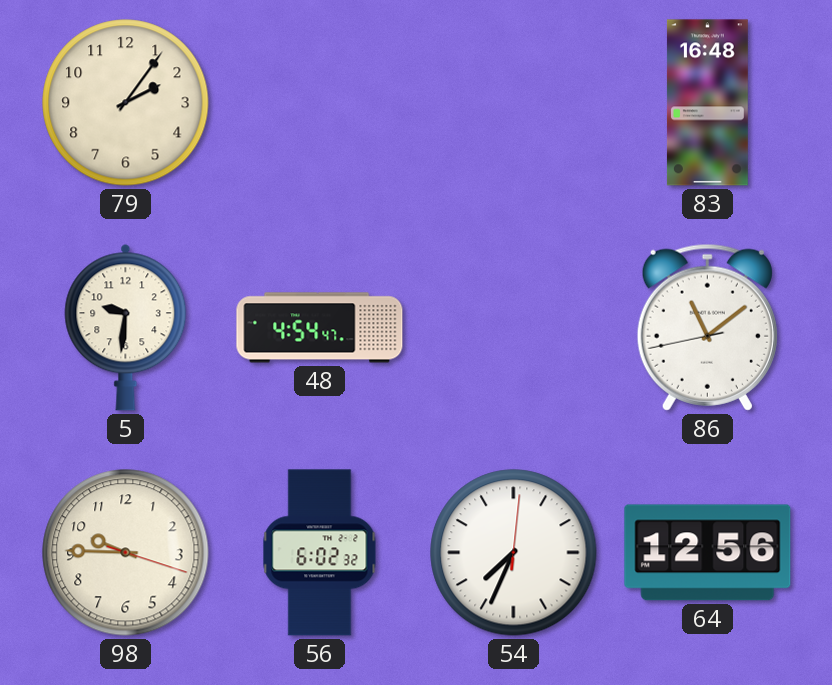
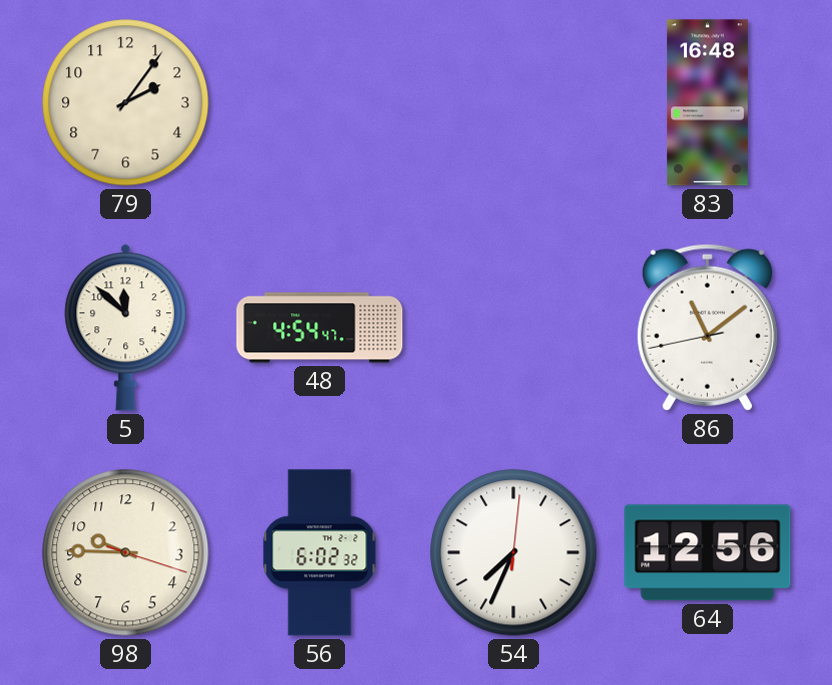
5: 9:31 -> 11:52 (126, 327)
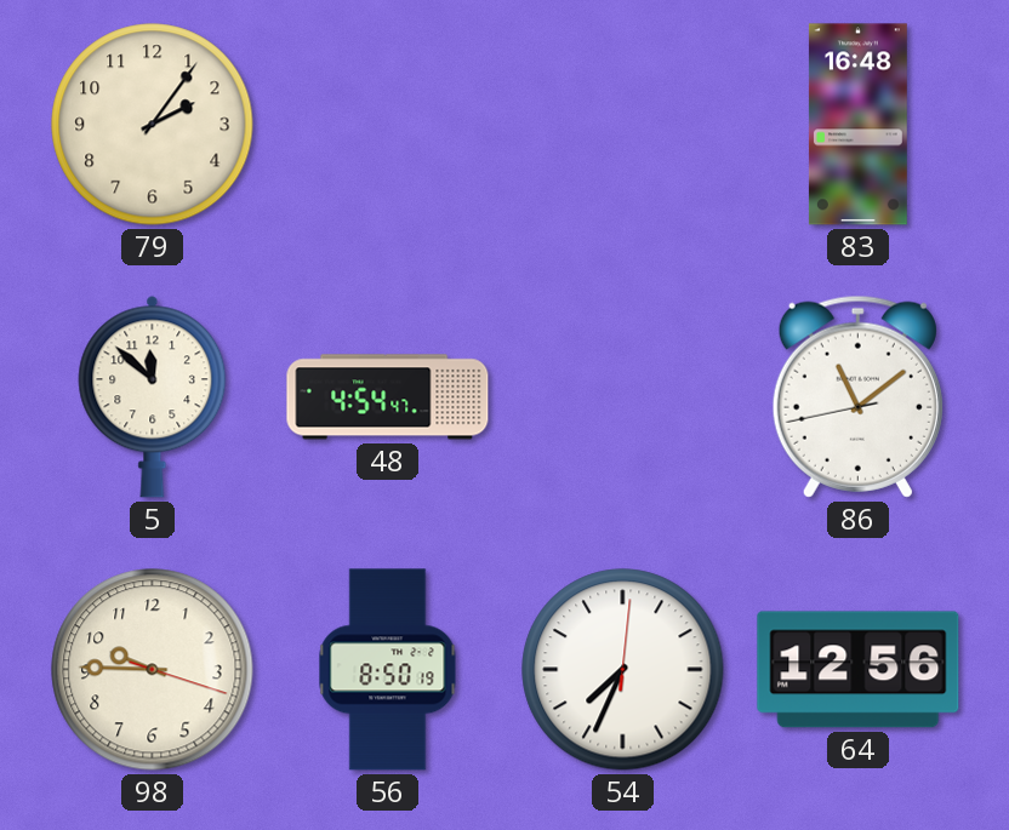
56: 6:02 -> 8:50 (388, 670)
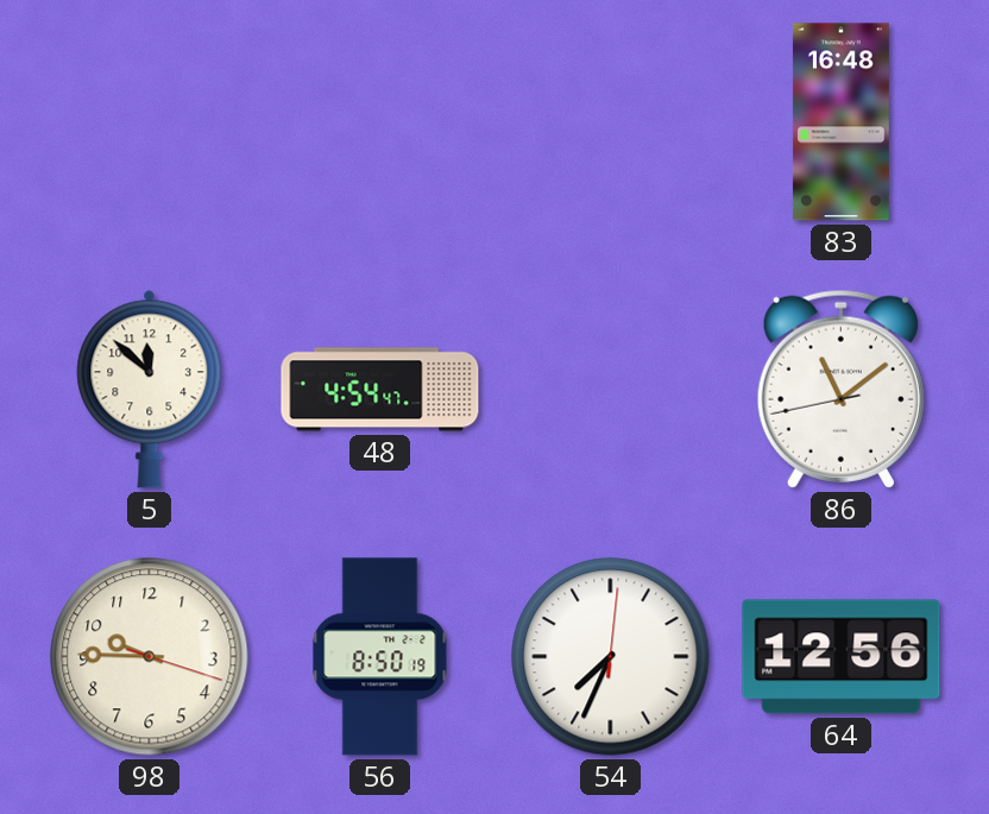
79: 2:06 -> none (153, 125)
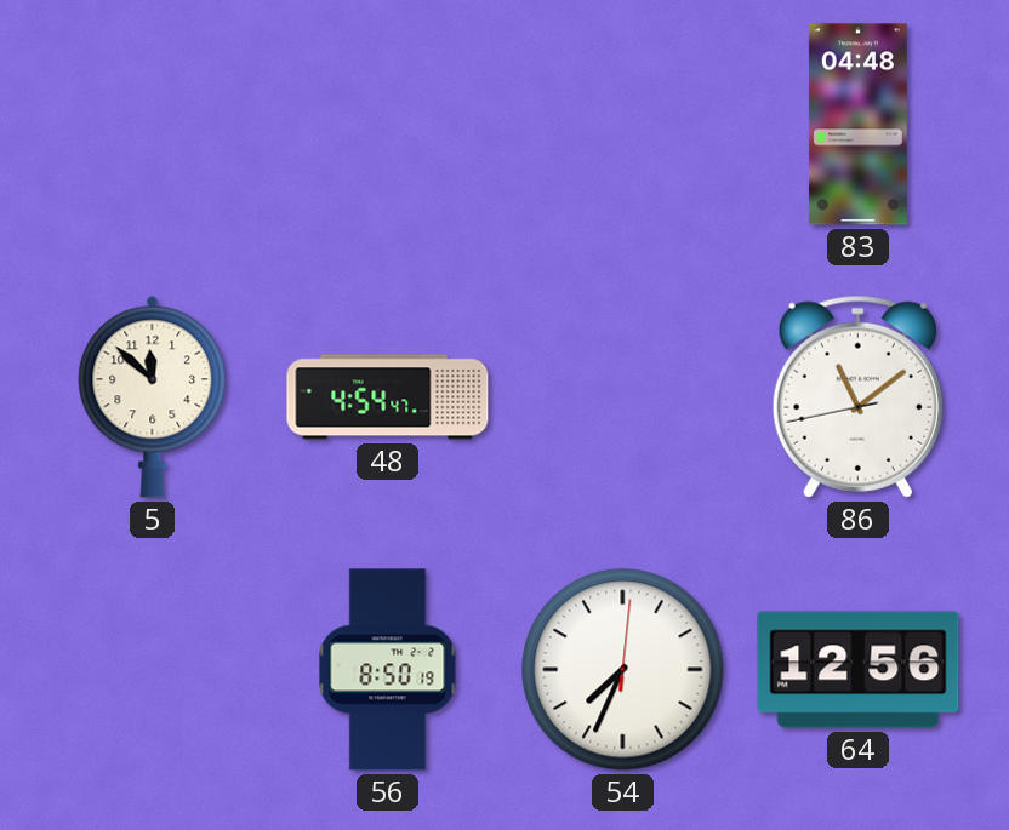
83: 16:48 -> 04:48 (857, 125)
98: 9:45 -> none (150, 657)
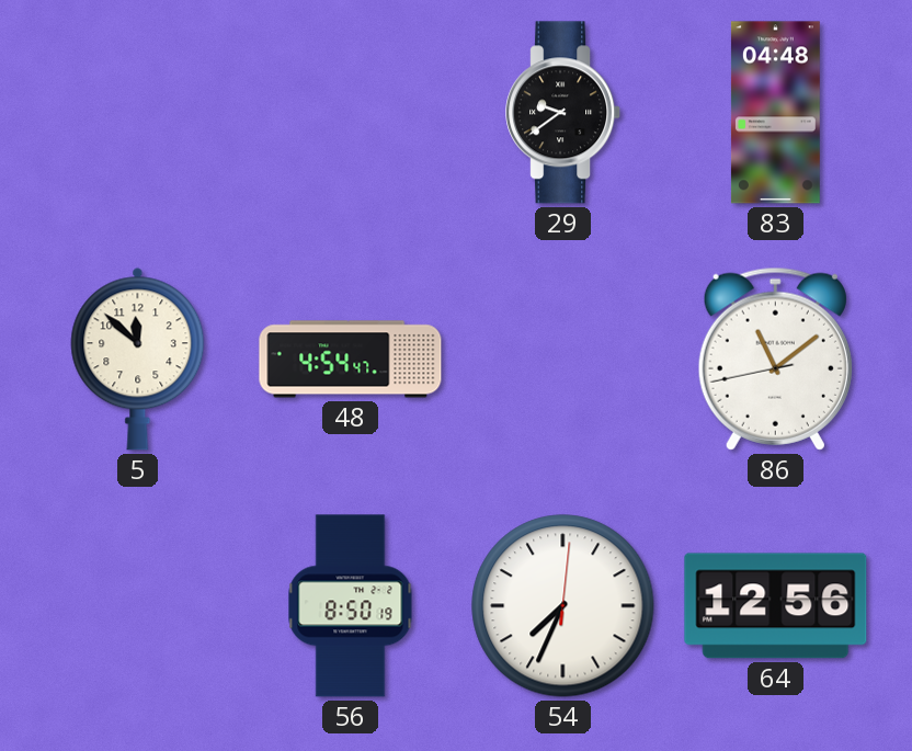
29: none -> 9:39 (563, 113)
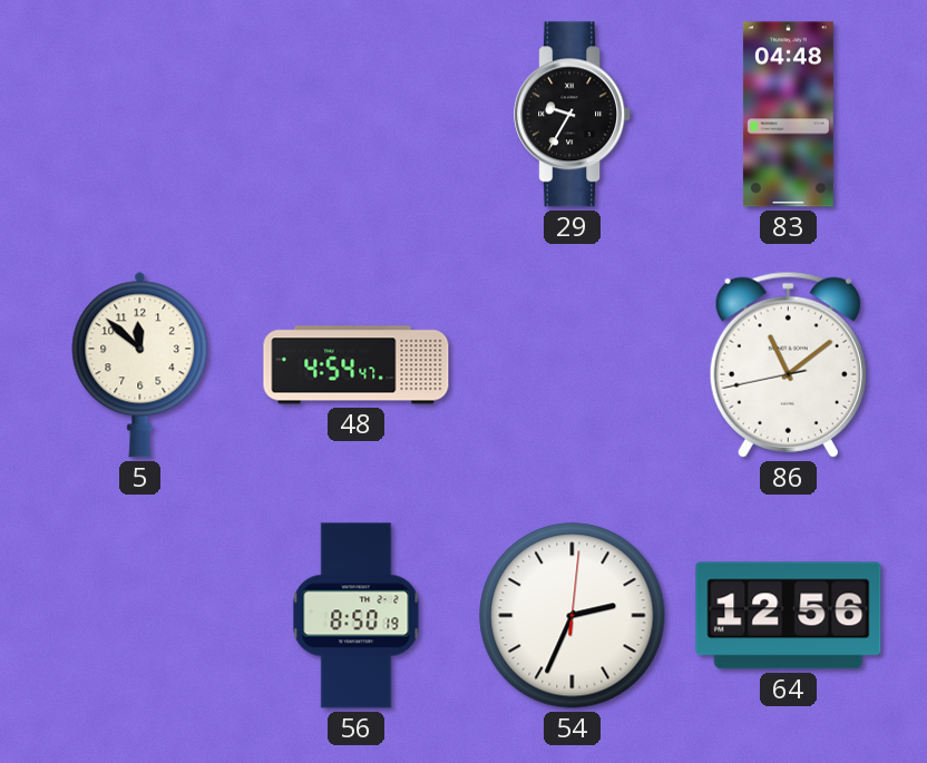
29: 9:39 -> 9:35 (573, 115)
54: 7:34 -> 2:34 (573, 616)
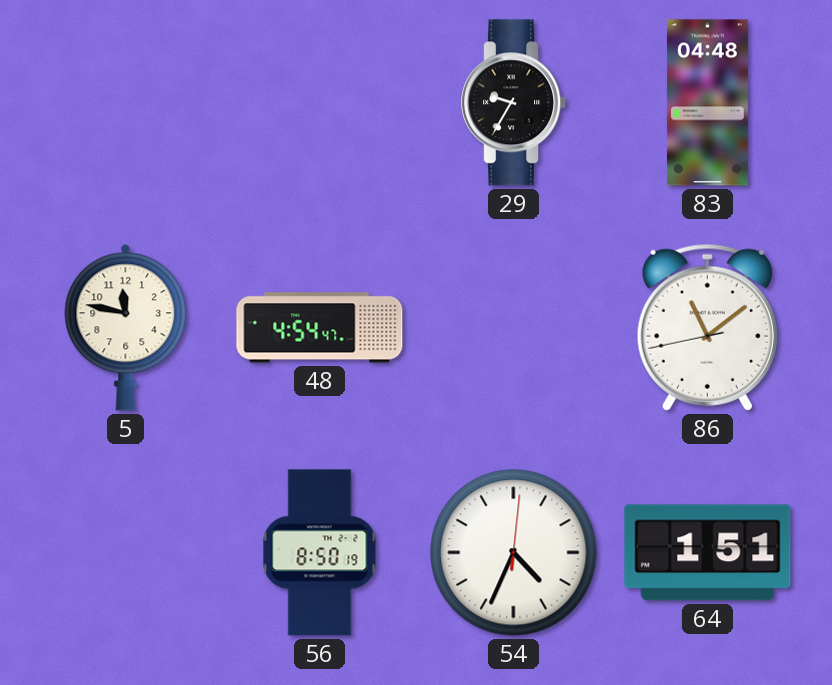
5: 11:52 -> 11:47 (126, 327)
54: 2:34 -> 4:34 (514, 553)
64: 12:56 -> 1:51 (708, 553)
